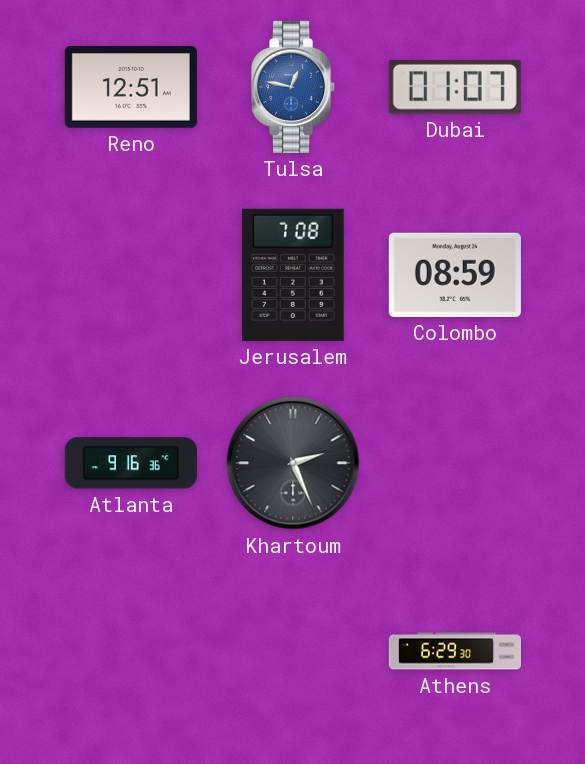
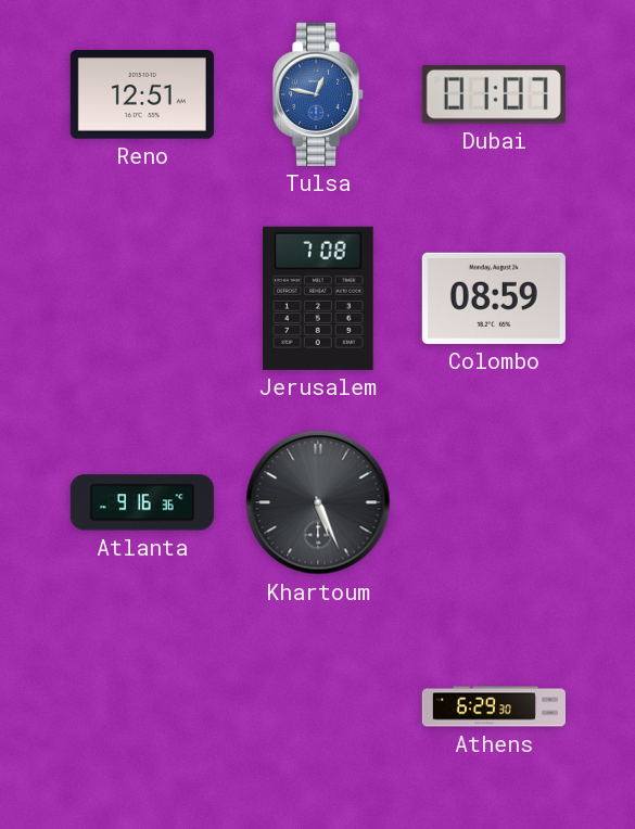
Khartoum: 2:26 -> 5:26 (318, 502)
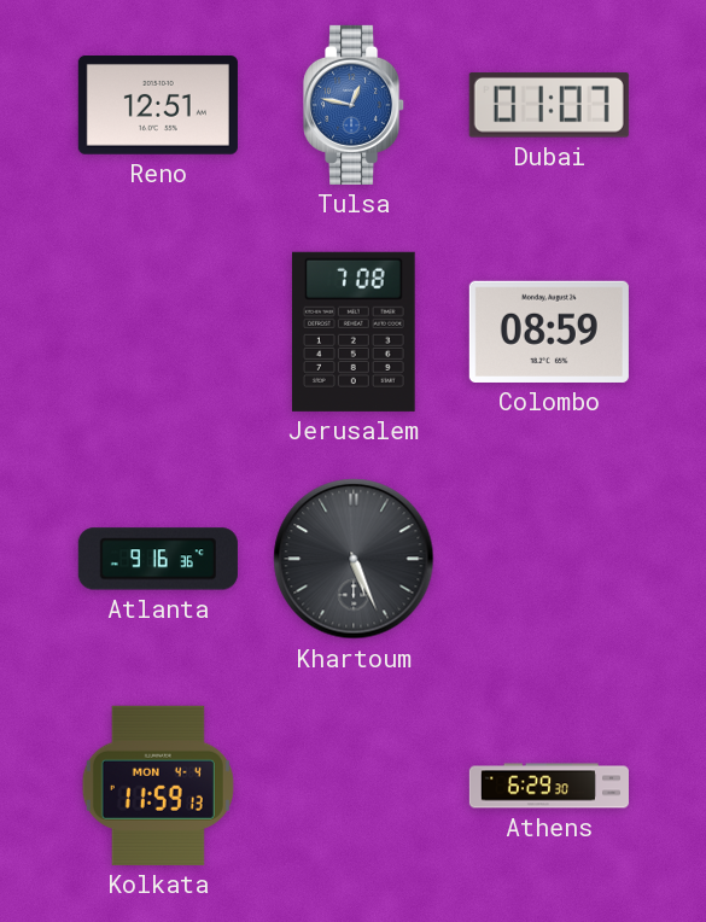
Kolkata: none -> 11:59 (158, 786)
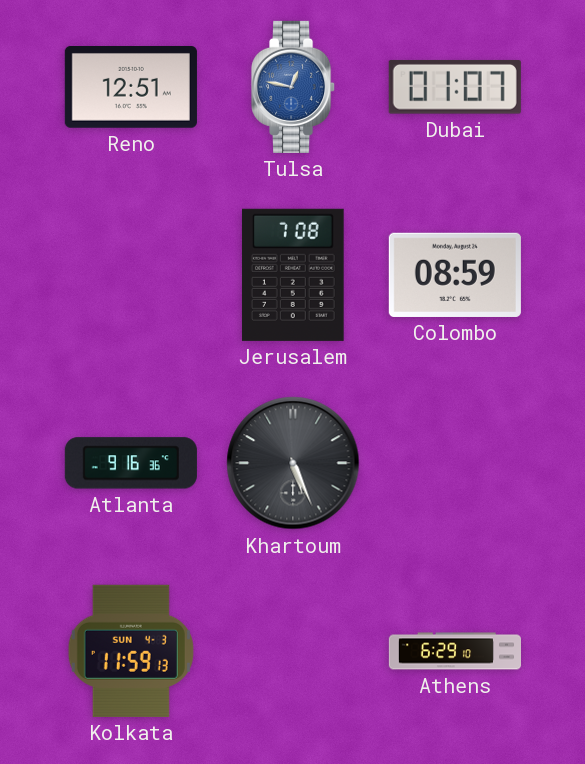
Kolkata date: MON 4-4 -> SUN 4-3 (131, 651)
Athens: 6:29:30 -> 6:29:10 (454, 651)
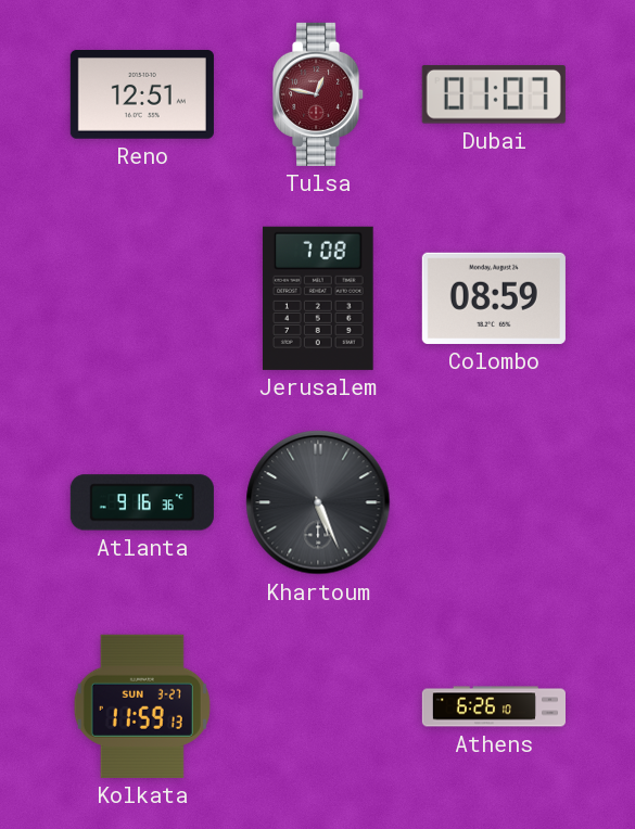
Tulsa dial: blue -> burgundy (319, 94)
Kolkata date: SUN 4-3 -> SUN 3-27 (142, 706)
Athens: 6:29 -> 6:26 (493, 706)
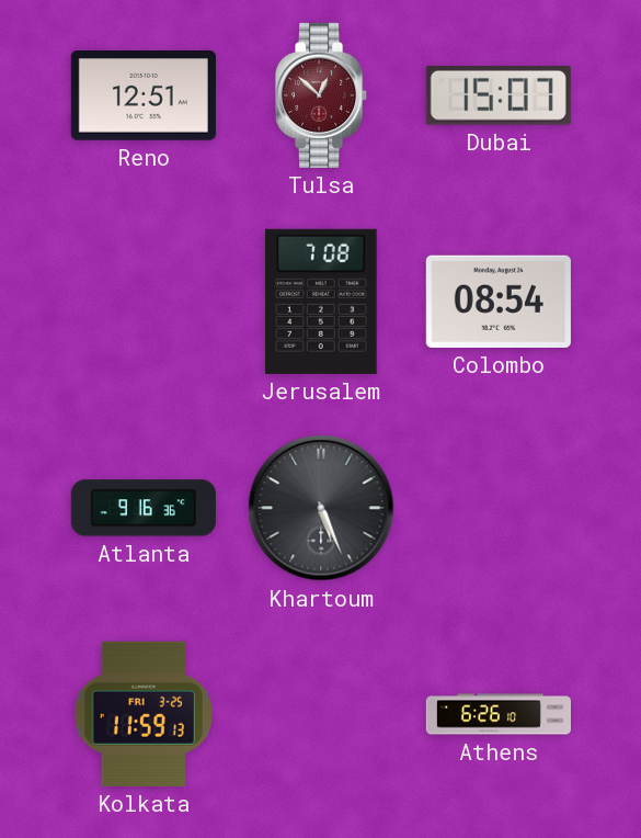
Tulsa: 12:47 -> 12:52 (322, 95)
Dubai: 01:07 -> 15:07 (499, 95)
Colombo: 08:59 -> 08:54 (499, 302)
Kolkata date: SUN 3-27 -> FRI 3-25 (144, 714)
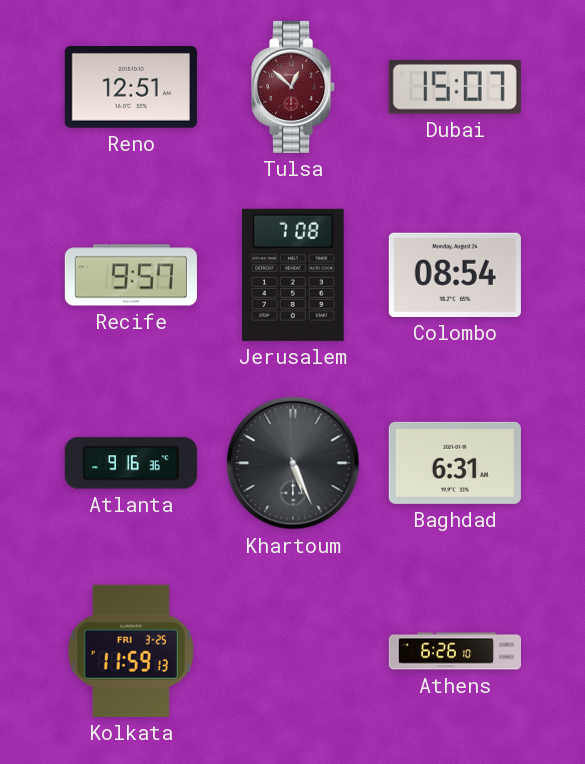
Recife: none -> 9:57 (131, 275)
Baghdad: none -> 6:31 (455, 463)
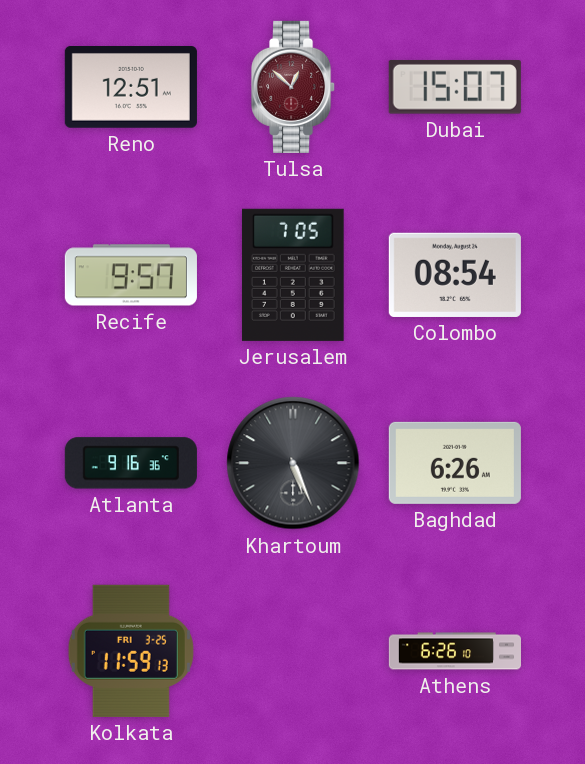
Jerusalem: 7:08 -> 7:05 (293, 275)
Baghdad: 6:31 -> 6:26 (455, 463)
